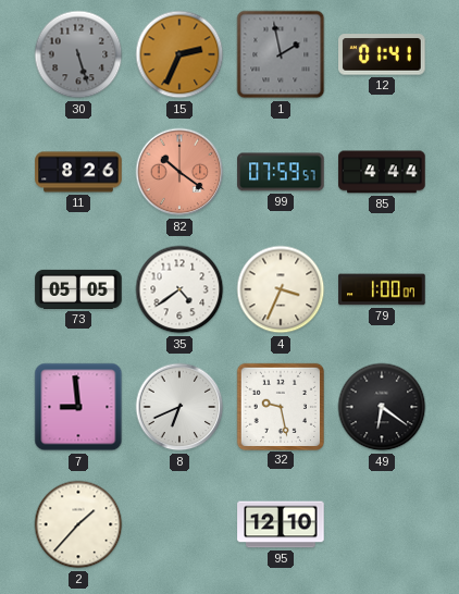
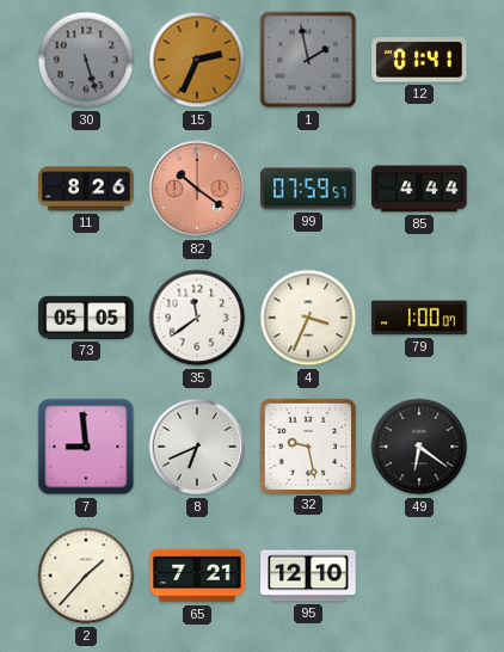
35: 4:39 -> 11:39 (197, 318)
65: none -> 7:21 (197, 576)
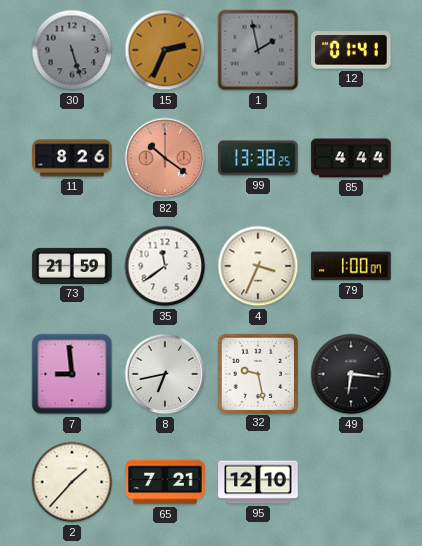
99: 07:59 -> 13:38 (258, 158)
73: 05:05 -> 21:59 (72, 266)
8: 6:41 -> 6:43 (165, 374)
49: 6:21 -> 6:16 (351, 374)
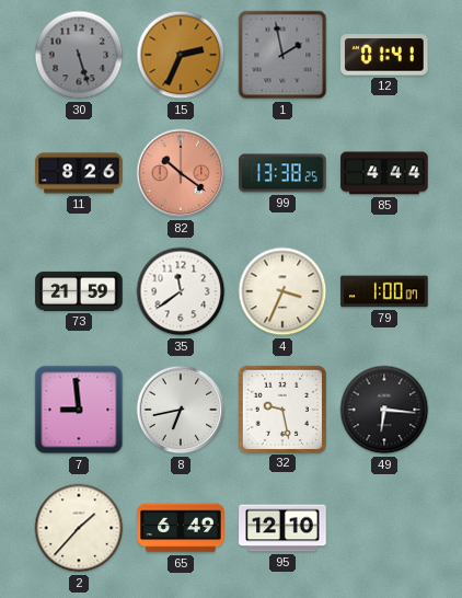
65: 7:21 -> 6:49 (181, 528)
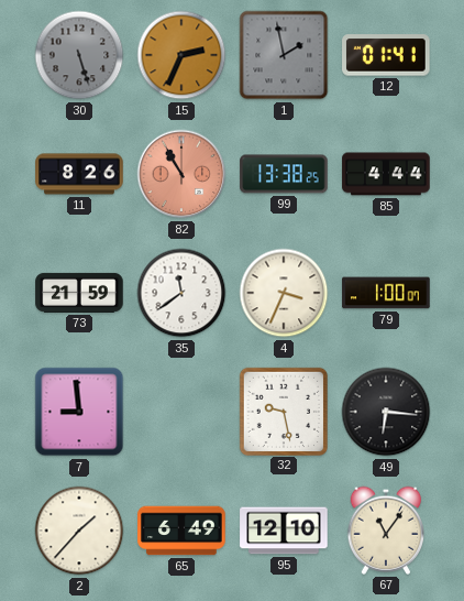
82: 10:21 -> 10:55 (181, 174)
8: 6:43 -> none (181, 410)
67: none -> 11:06 (385, 531)
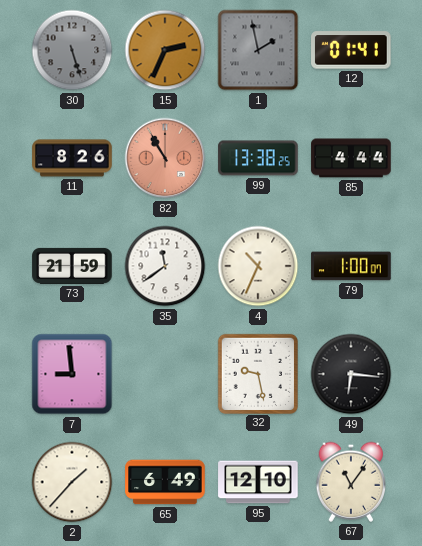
4: 3:34 -> 10:34 (258, 266)
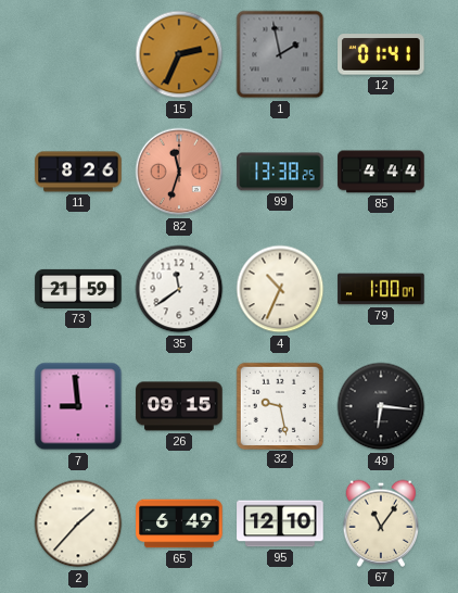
30: 5:27 -> none (72, 50)
82: 10:55 -> 11:33 (179, 172)
26: none -> 09:15 (179, 406)
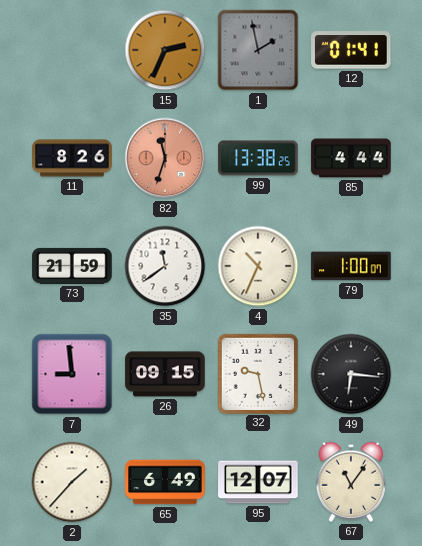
95: 12:10 -> 12:07 (258, 482)
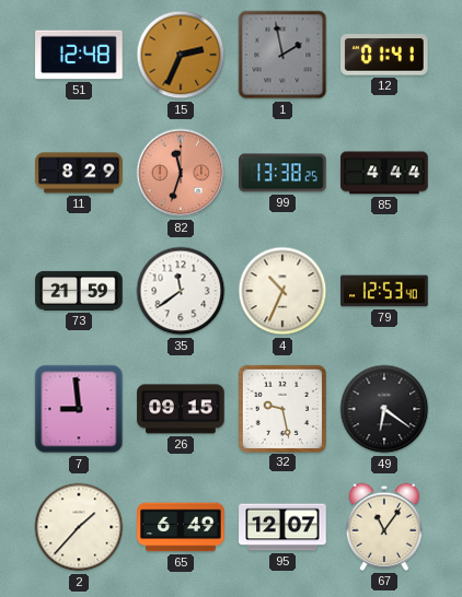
51: none -> 12:48 (79, 55)
11: 8:26 -> 8:29 (79, 173)
79: 1:00 -> 12:53 (384, 291)
49: 6:16 -> 6:21 (384, 409)
